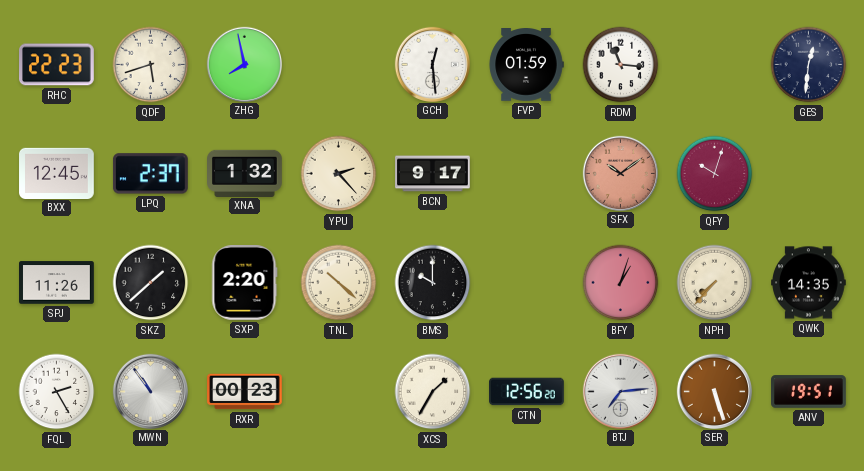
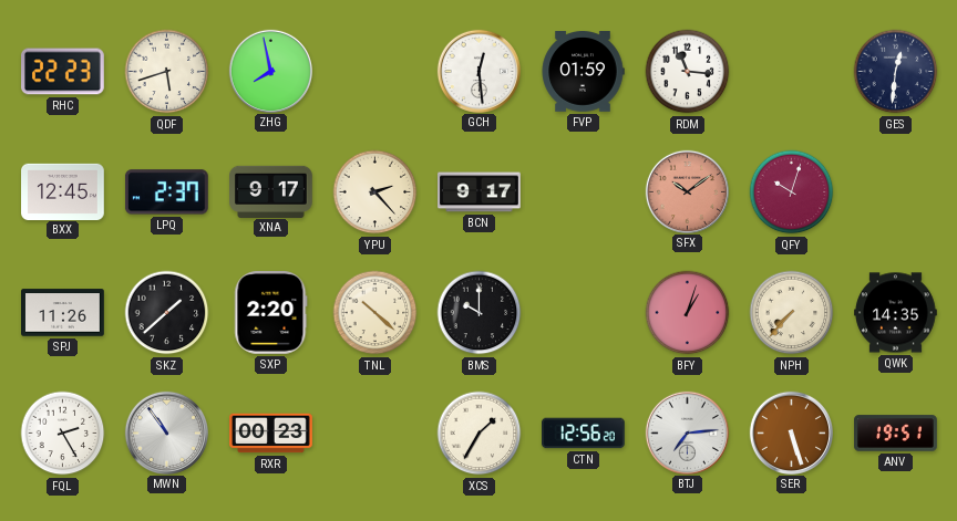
XNA: 1:32 -> 9:17 (271, 191)
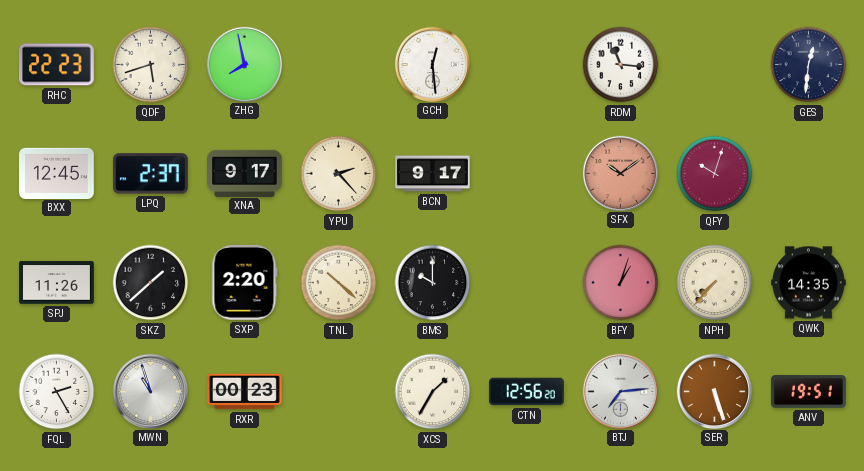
FVP: 01:59 -> none (583, 72)
MWN: 10:54 -> 10:57 (150, 391)
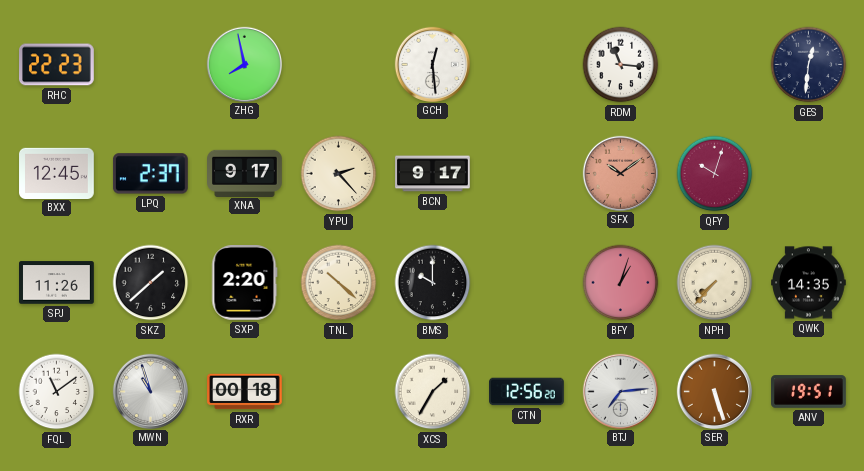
QDF: 5:42 -> none (151, 65)
FQL: 2:25 -> 11:09 (57, 392)
RXR: 00:23 -> 00:18 (245, 392)
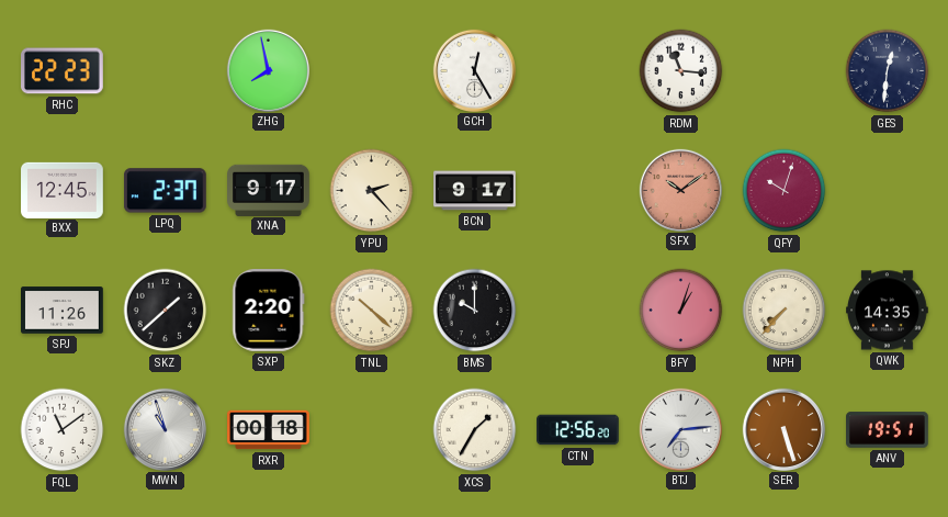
GCH: 12:29 -> 12:25 (474, 70)
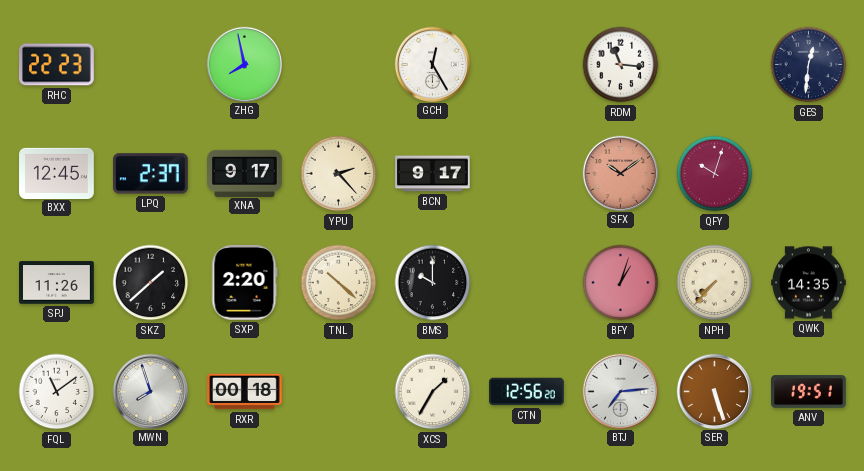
MWN: 10:57 -> 7:57 (150, 391)
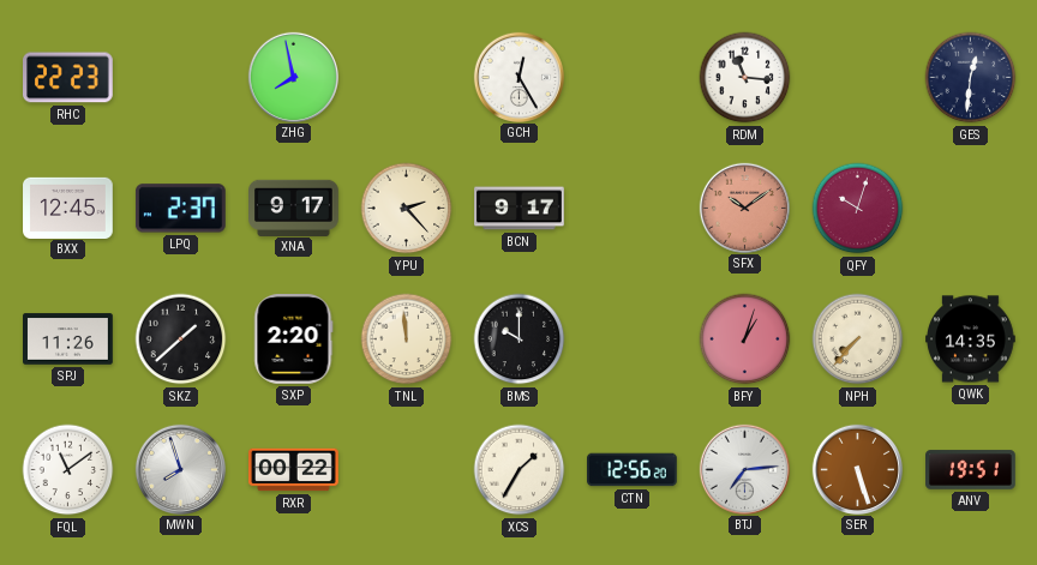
TNL: 10:22 -> 11:59 (407, 339)
RXR: 00:18 -> 00:22 (294, 470)
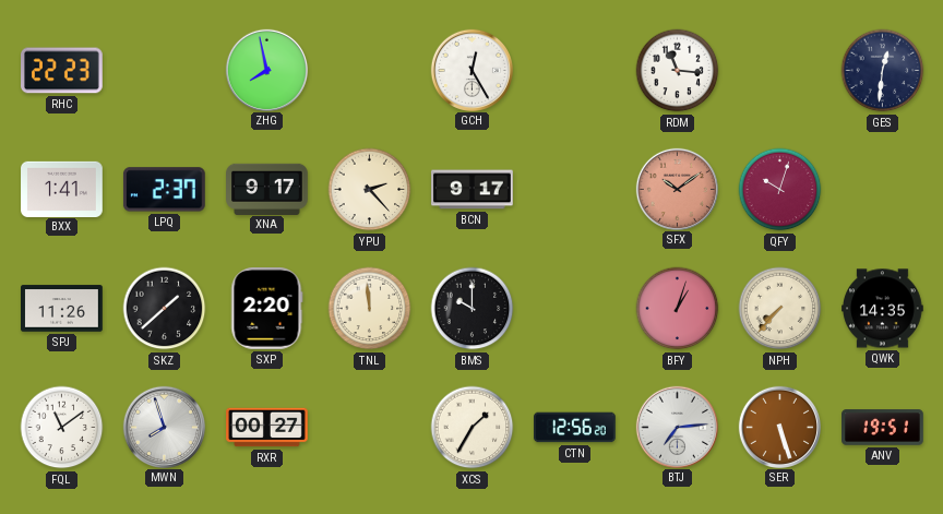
BXX: 12:45 -> 1:41 (62, 189)
RXR: 00:22 -> 00:27 (267, 428)
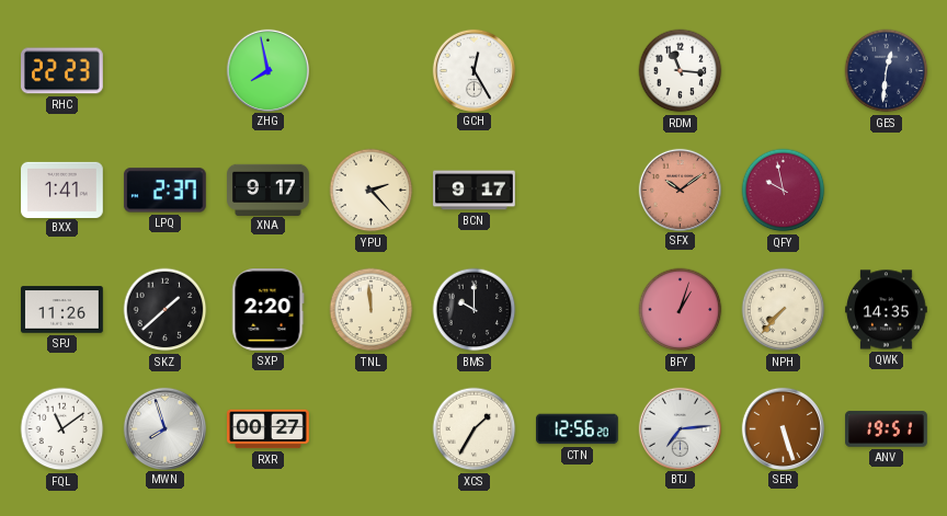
QFY: 10:03 -> 9:58 (784, 191)
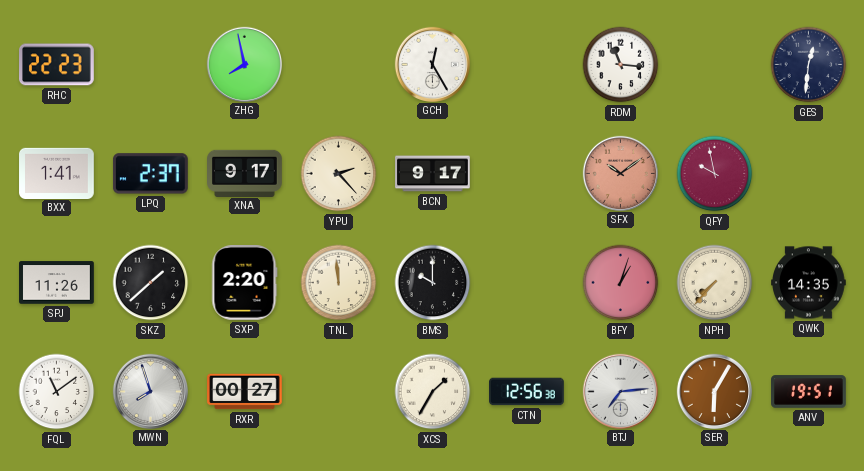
CTN: 12:56:20 -> 12:56:38 (527, 392)
SER: 5:27 -> 6:05 (714, 391)
